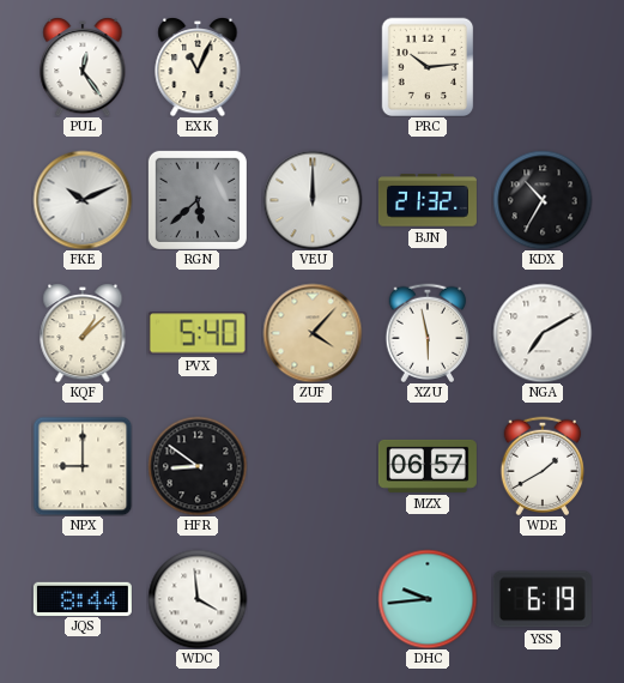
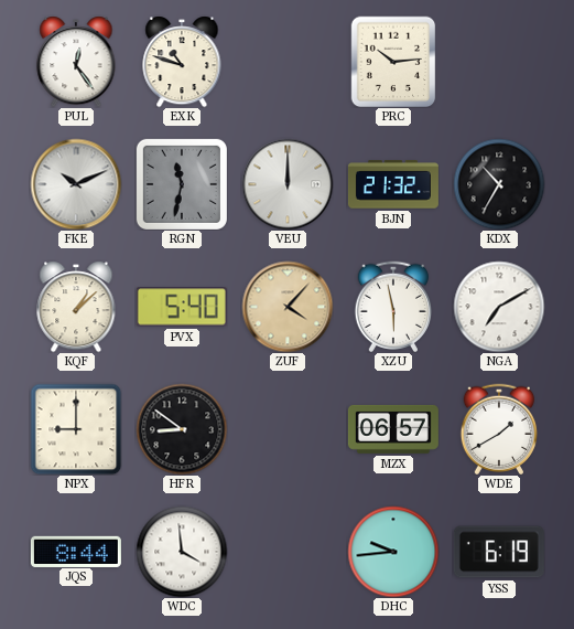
EXK: 11:04 -> 10:48 (182, 62)
RGN: 5:38 -> 11:32 (182, 184)
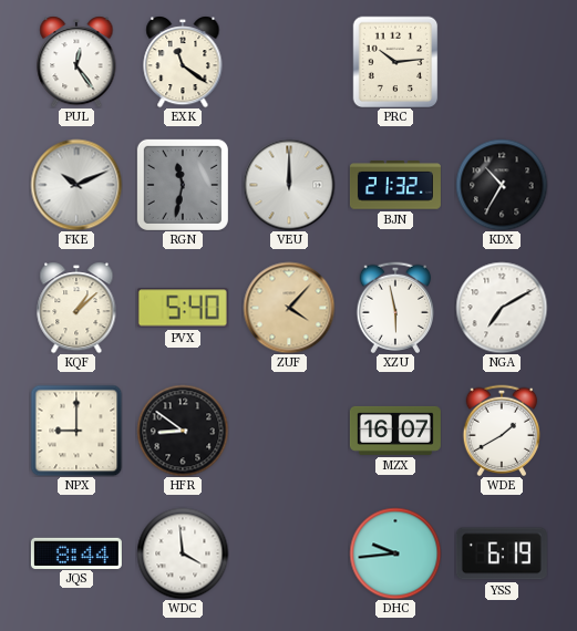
EXK: 10:48 -> 11:21 (183, 62)
MZX: 06:57 -> 16:07 (395, 431)
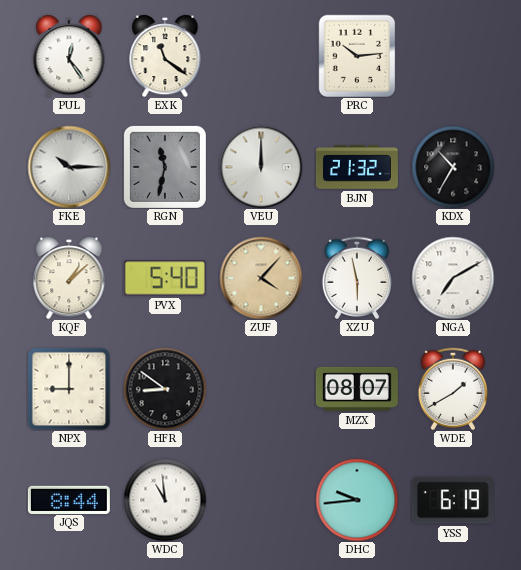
FKE: 10:11 -> 10:15 (69, 167)
MZX: 16:07 -> 08:07 (357, 389)
WDC: 3:59 -> 10:59 (165, 500)
